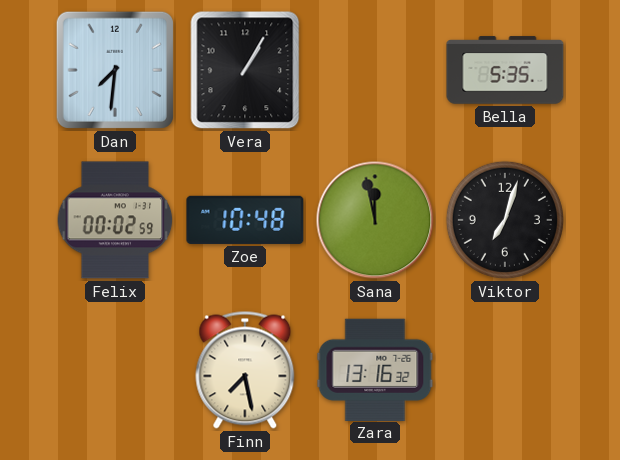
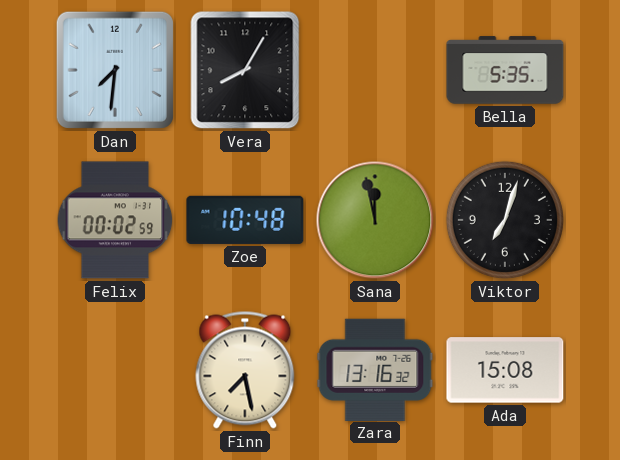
Vera: 1:05 -> 8:05 (245, 70)
Ada: none -> 15:08 (505, 370)
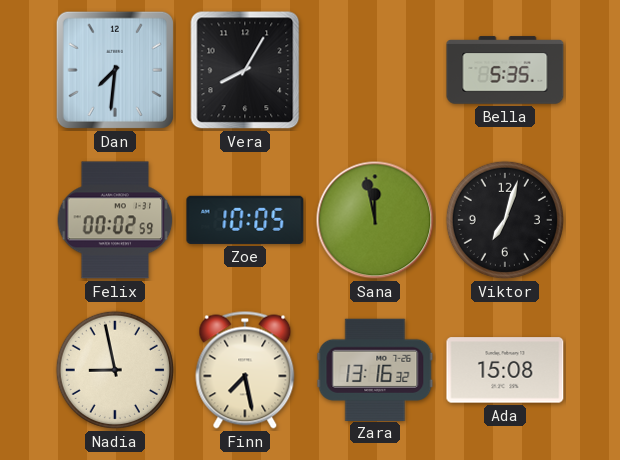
Zoe: 10:48 -> 10:05 (245, 220)
Nadia: none -> 8:58 (115, 370)
